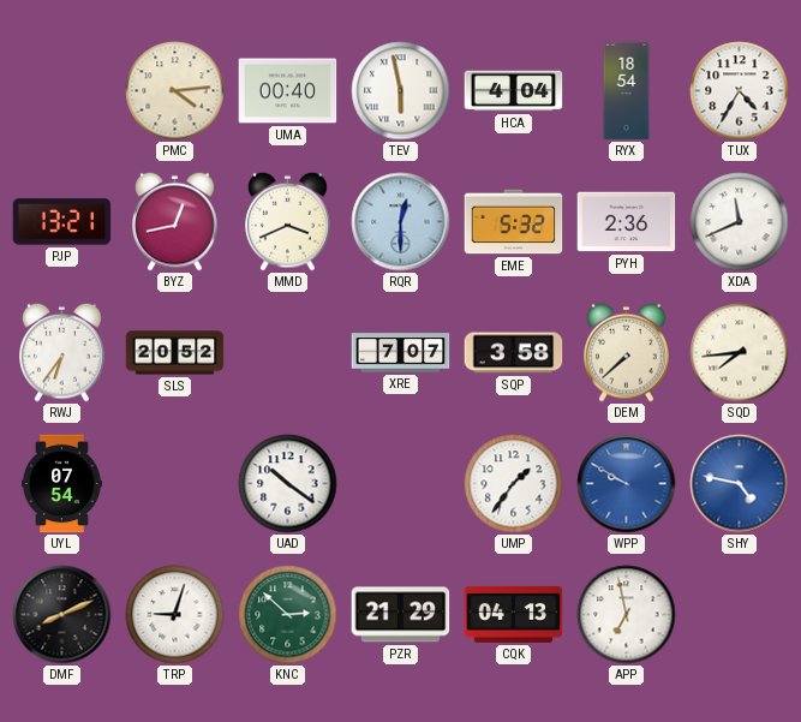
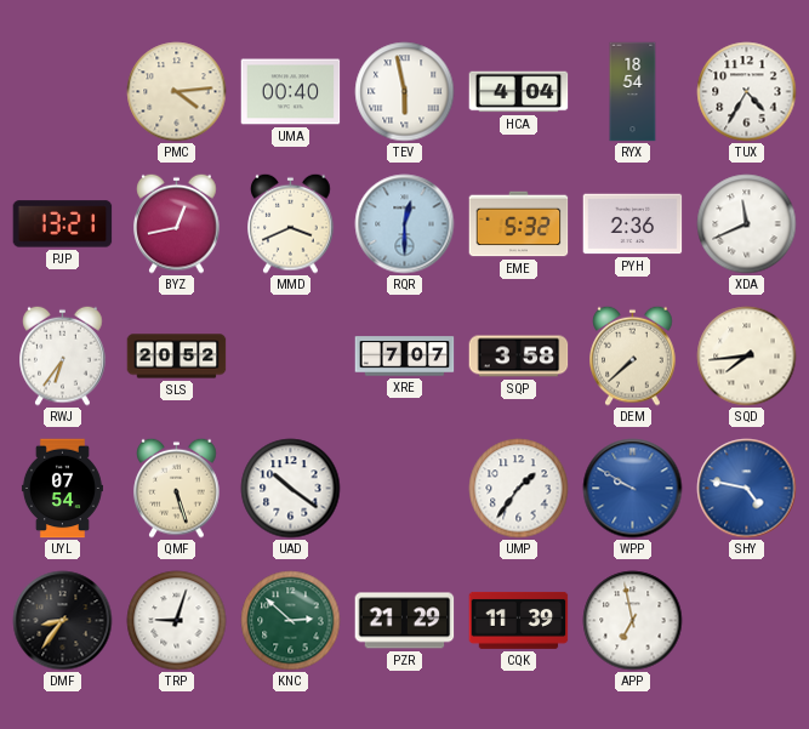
QMF: none -> 5:27 (177, 488)
DMF: 8:11 -> 8:36 (63, 621)
CQK: 04:13 -> 11:39 (519, 620)
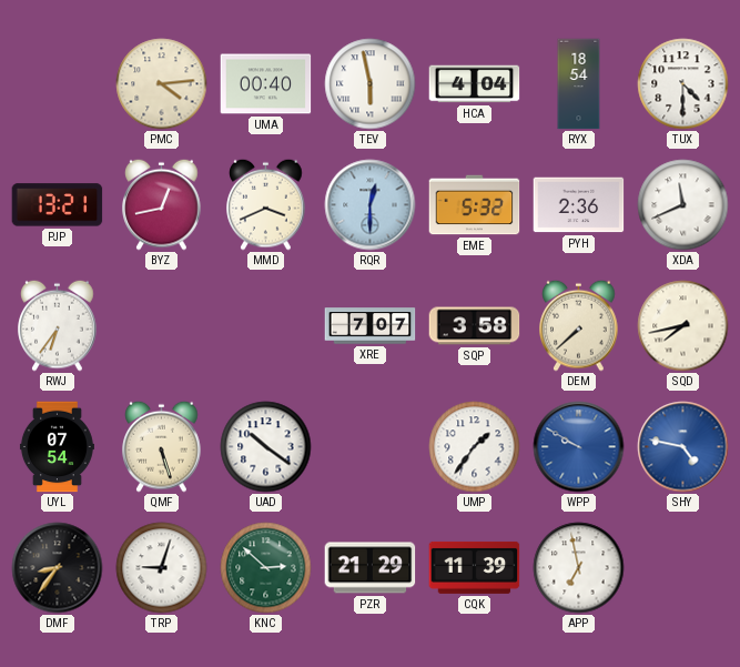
TUX: 4:35 -> 4:30 (683, 84)
SLS: 20:52 -> none (177, 357)
SQD: 7:44 -> 7:43 (683, 326)
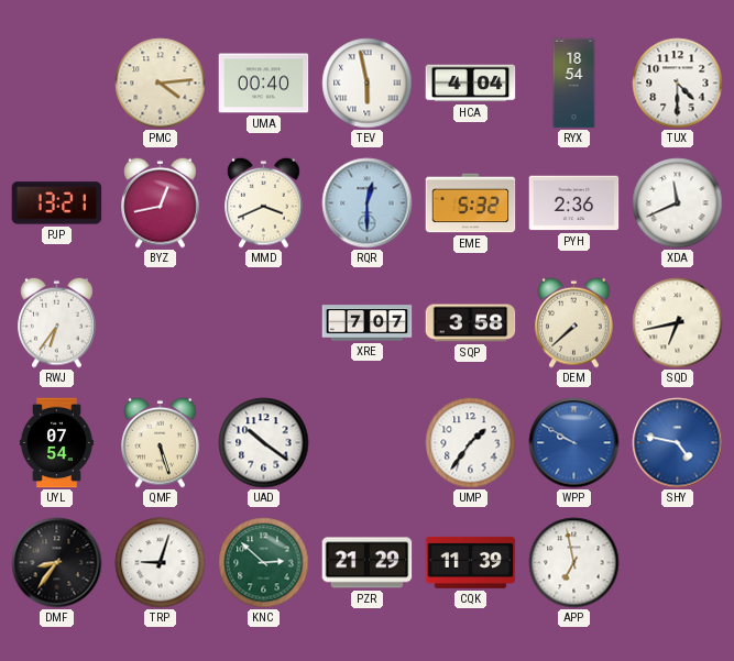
SQD: 7:43 -> 6:43 (678, 323)
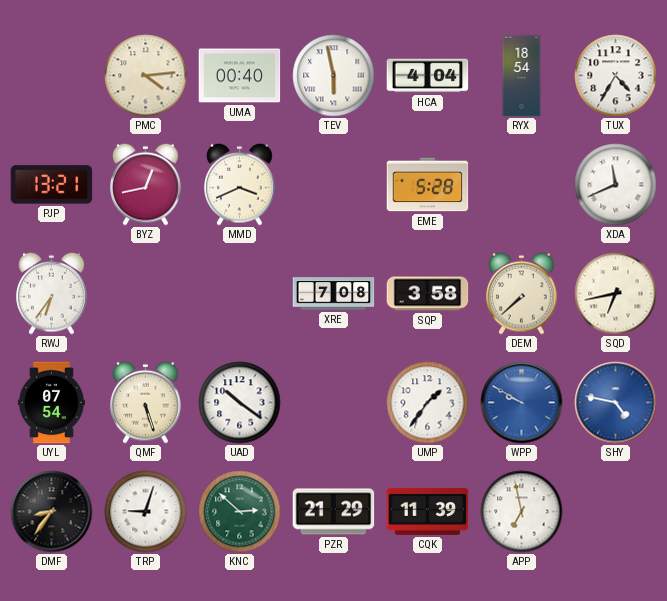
TUX: 4:30 -> 4:35 (616, 76)
RQR: 12:30 -> none (368, 203)
EME: 5:32 -> 5:28 (428, 185)
PYH: 2:36 -> none (574, 203)
XRE: 7:07 -> 7:08 (334, 294)
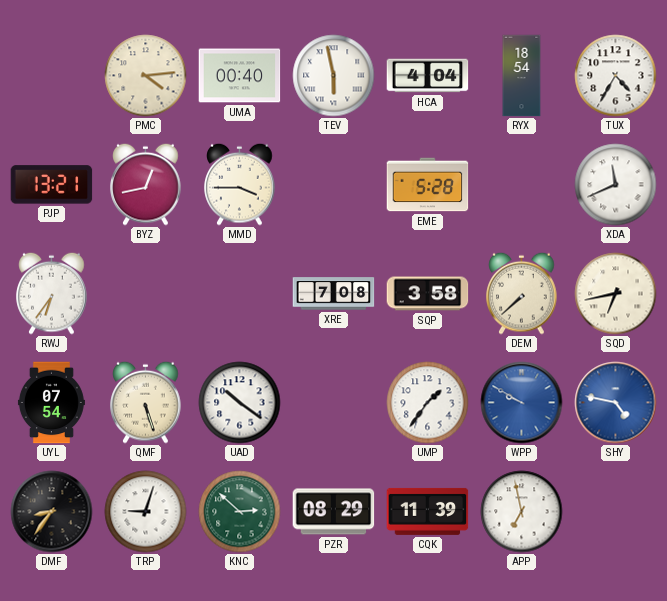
MMD: 3:41 -> 3:45 (240, 184)
PZR: 21:29 -> 08:29 (334, 512)
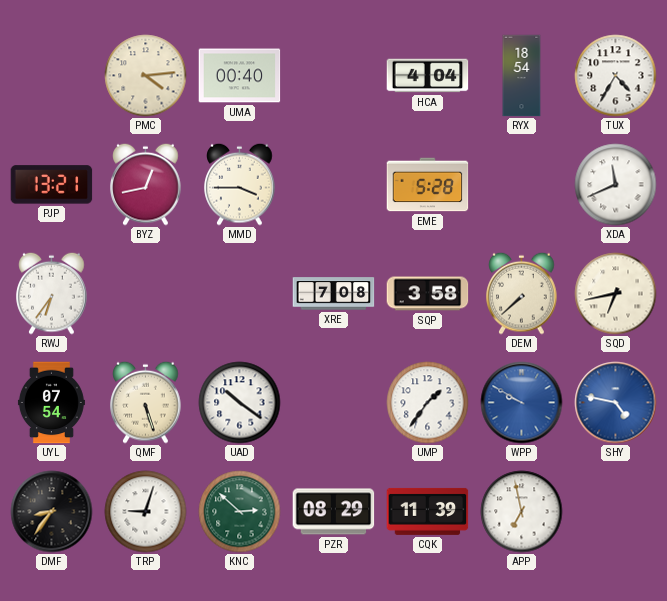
TEV: 5:58 -> none (334, 76)
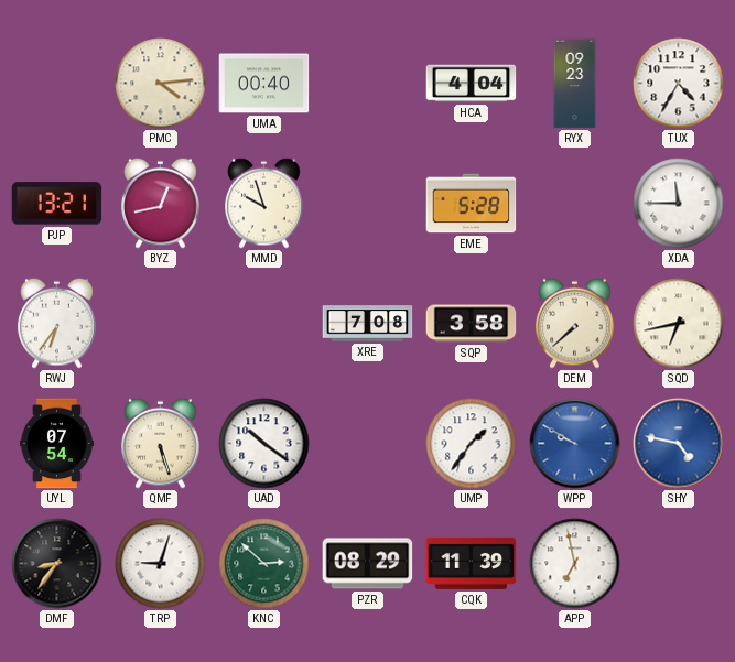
RYX: 18:54 -> 09:23 (575, 84)
MMD: 3:45 -> 9:57 (264, 203)
XDA: 11:41 -> 11:45 (679, 204)
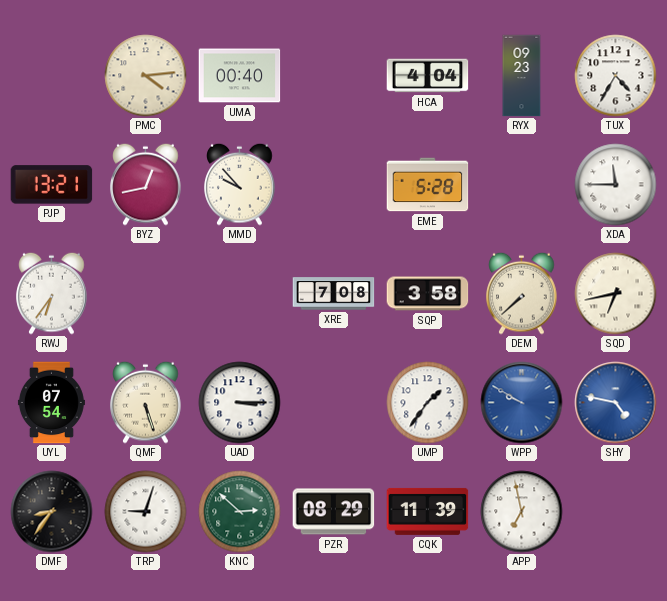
MMD: 9:57 -> 9:53 (240, 184)
UAD: 10:21 -> 3:15 (240, 403)
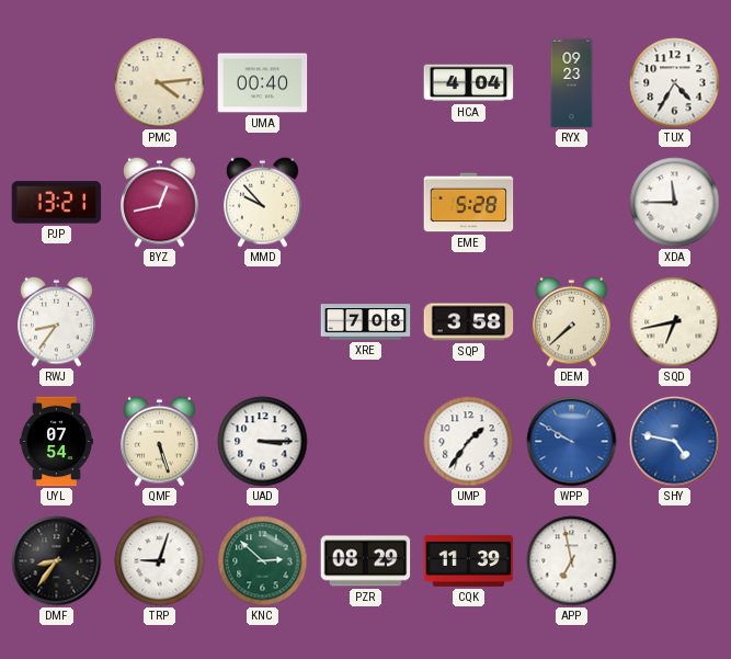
RWJ: 6:36 -> 8:36 (57, 321)
